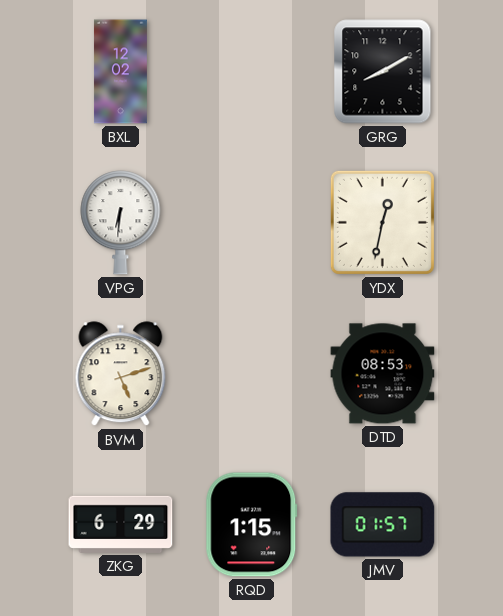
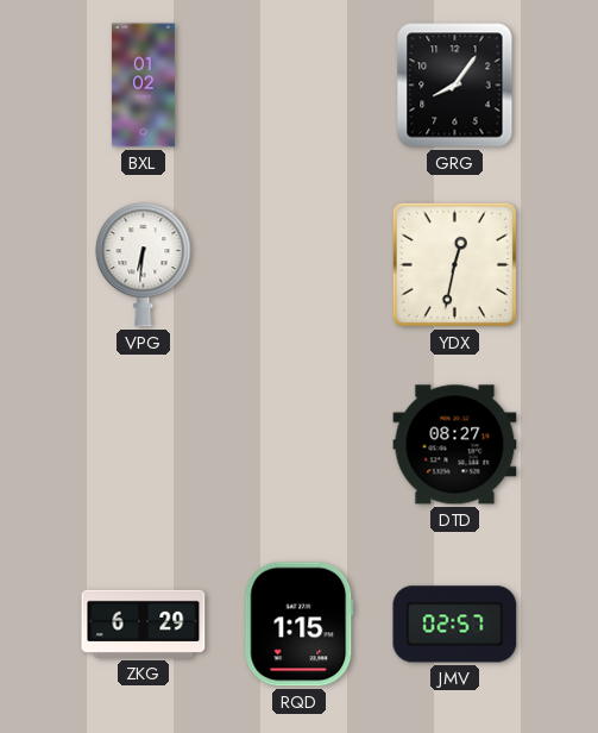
BXL: 12:02 -> 01:02 (143, 86)
GRG: 8:10 -> 8:06 (455, 86)
BVM: 5:12 -> none (121, 374)
DTD: 08:53 -> 08:27 (455, 445)
JMV: 01:57 -> 02:57 (455, 625)
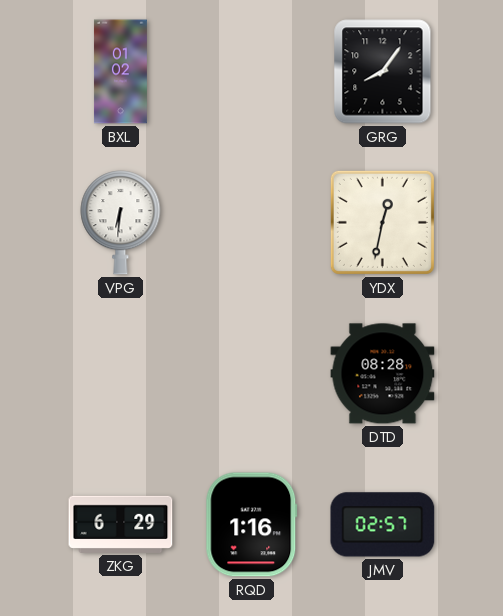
DTD: 08:27 -> 08:28 (383, 374)
RQD: 1:15 -> 1:16 (252, 525)
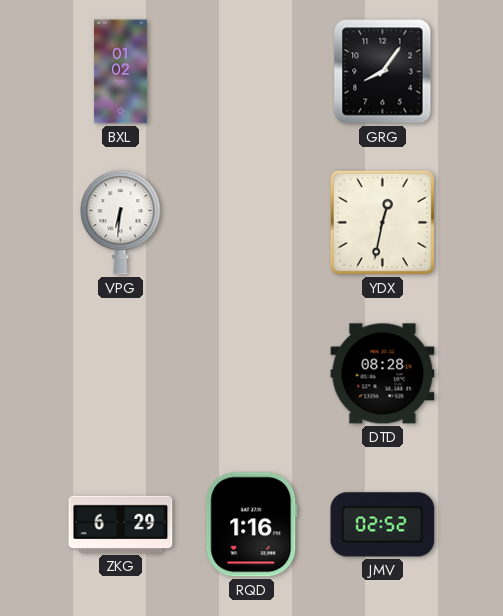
JMV: 02:57 -> 02:52 (383, 525)
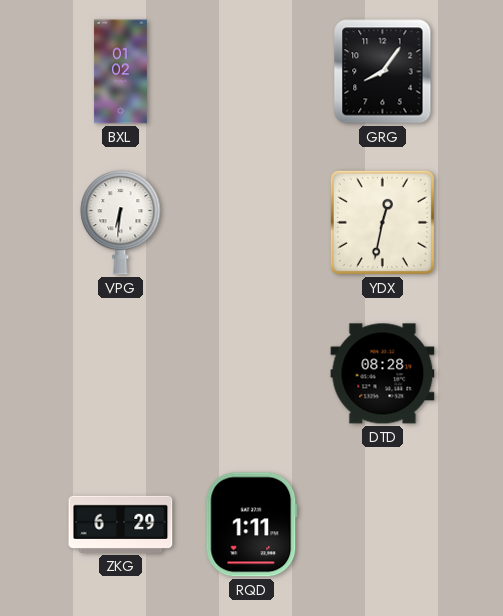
RQD: 1:16 -> 1:11 (252, 525)
JMV: 02:52 -> none (383, 525)
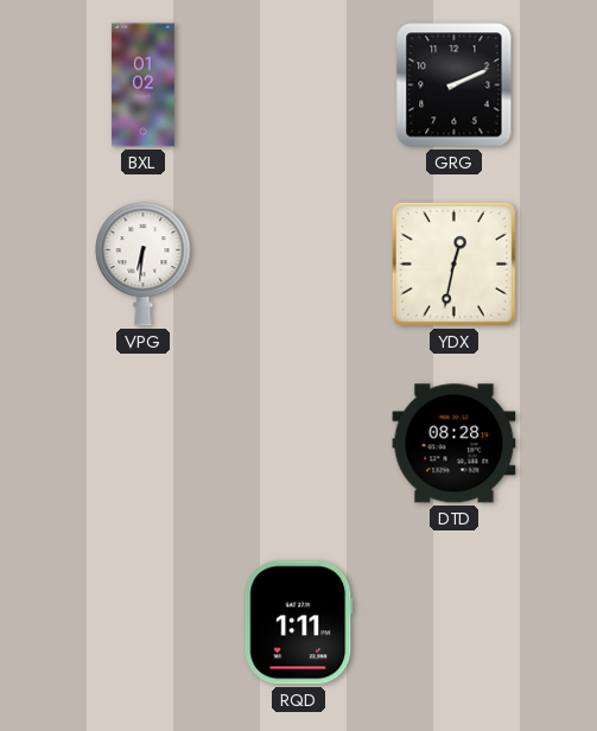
GRG: 8:06 -> 2:11 (455, 85)
ZKG: 6:29 -> none (121, 524)
